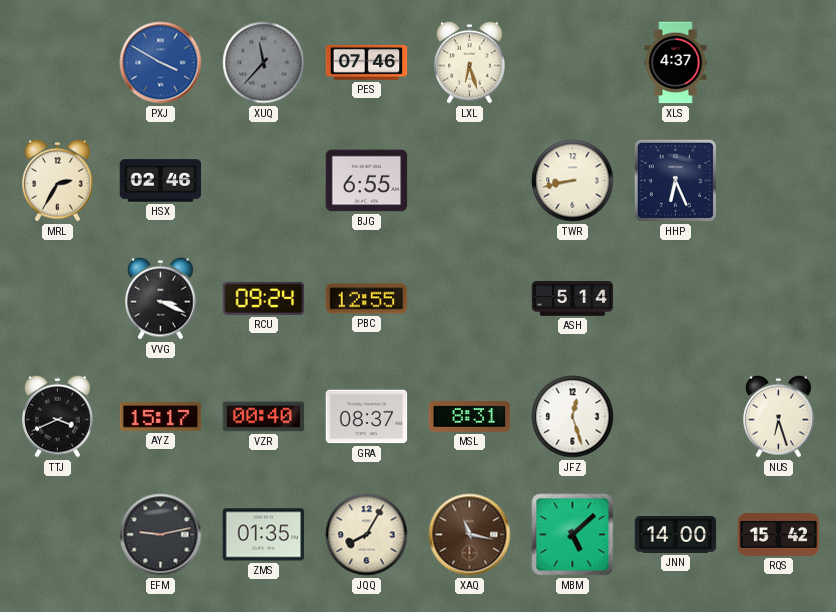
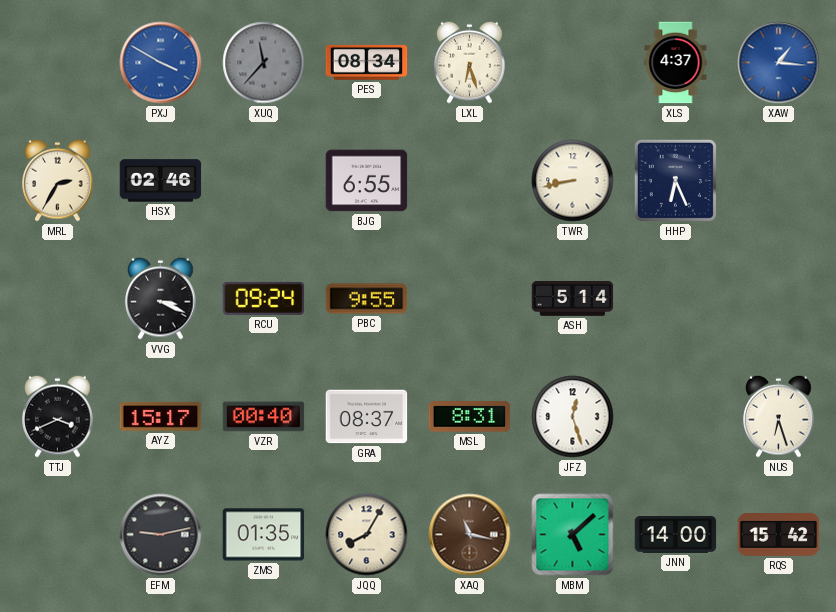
PES: 07:46 -> 08:34 (367, 62)
XAW: none -> 1:16 (779, 63)
PBC: 12:55 -> 9:55 (367, 299)
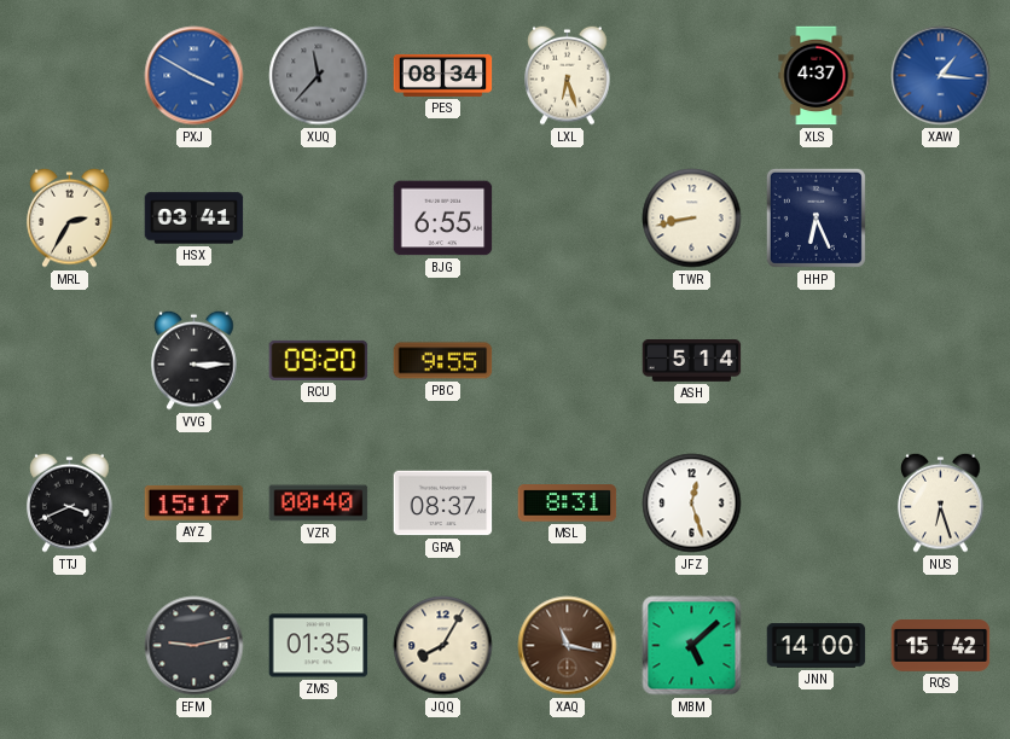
HSX: 02:46 -> 03:41 (195, 219)
VVG: 3:19 -> 3:15 (195, 360)
RCU: 09:24 -> 09:20 (319, 360)
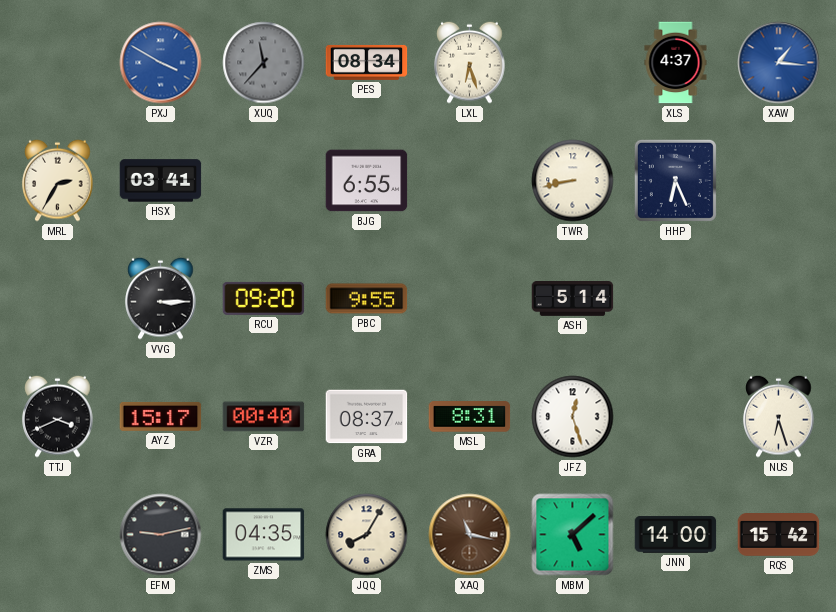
ZMS: 01:35 -> 04:35 (264, 535)
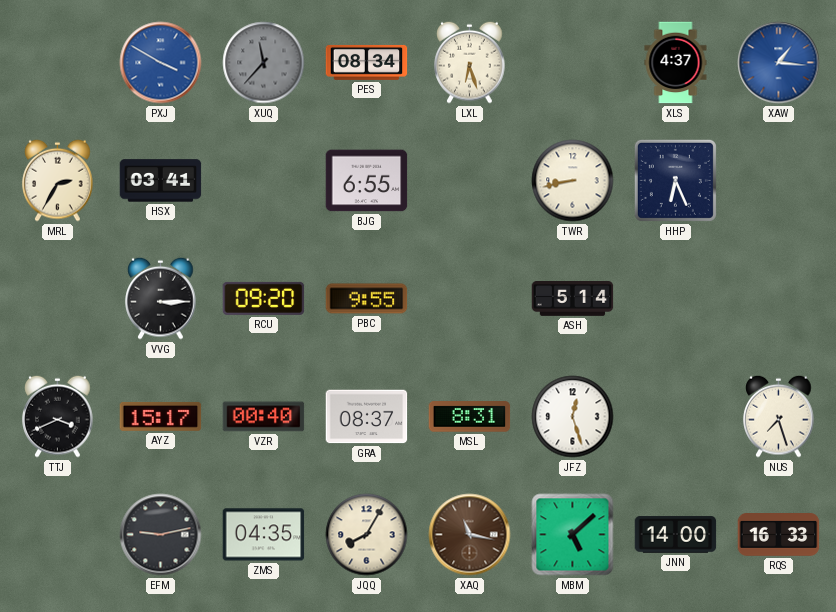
NUS: 6:27 -> 7:27 (779, 416)
RQS: 15:42 -> 16:33 (779, 535)
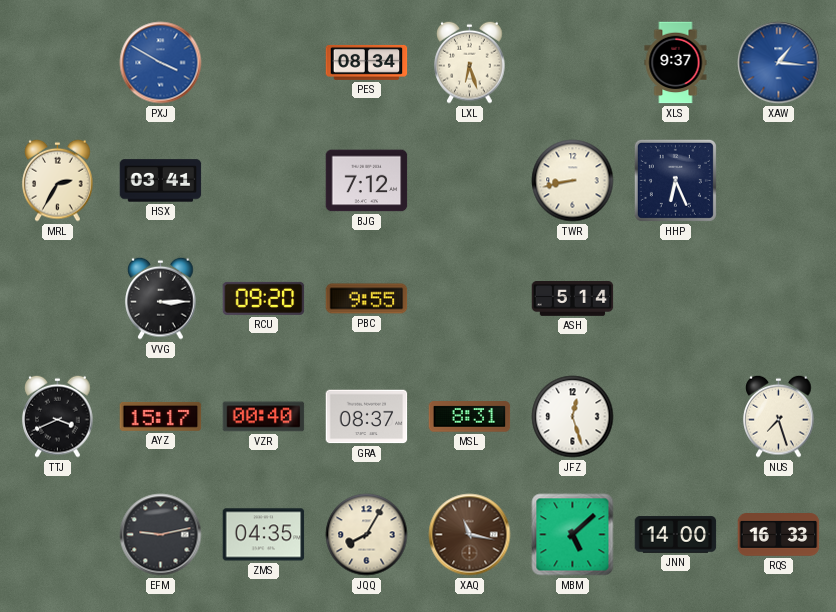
XUQ: 11:37 -> none (264, 63)
XLS: 4:37 -> 9:37 (676, 63)
BJG: 6:55 -> 7:12 (367, 181)
